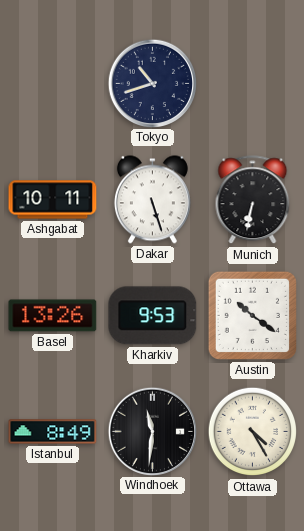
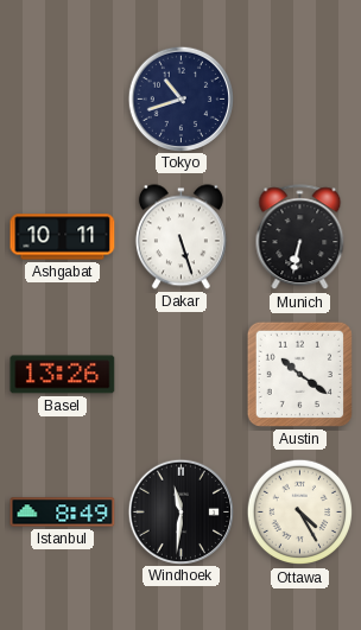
Kharkiv: 9:53 -> none (153, 316)
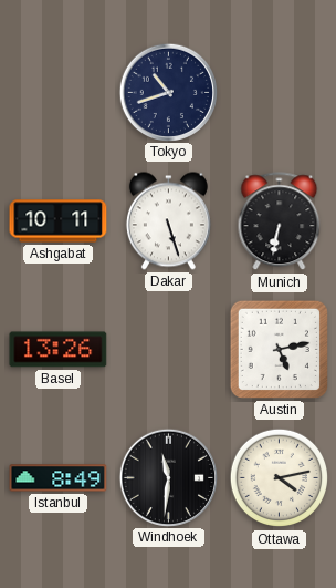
Austin: 10:21 -> 5:13 (279, 349)
Ottawa: 4:25 -> 4:13 (280, 478)
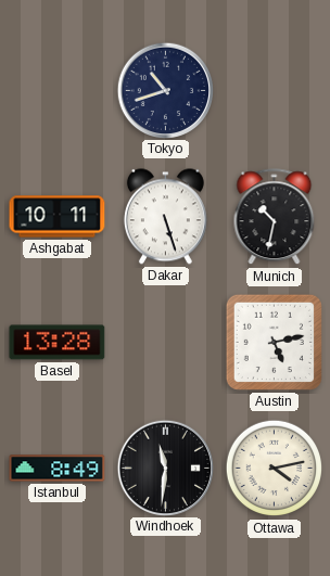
Munich: 6:32 -> 10:32 (275, 217)
Basel: 13:26 -> 13:28 (58, 343)
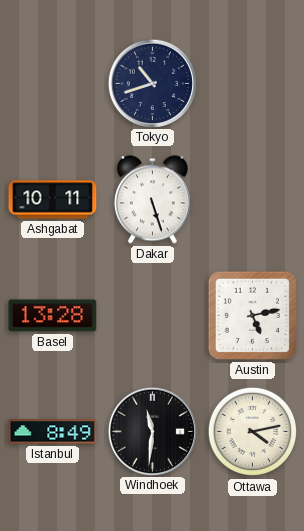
Munich: 10:32 -> none (275, 217)
